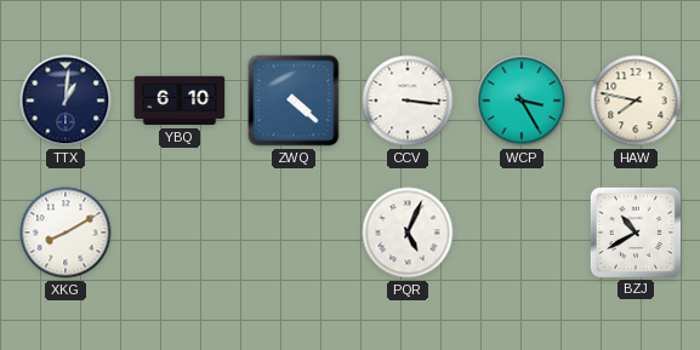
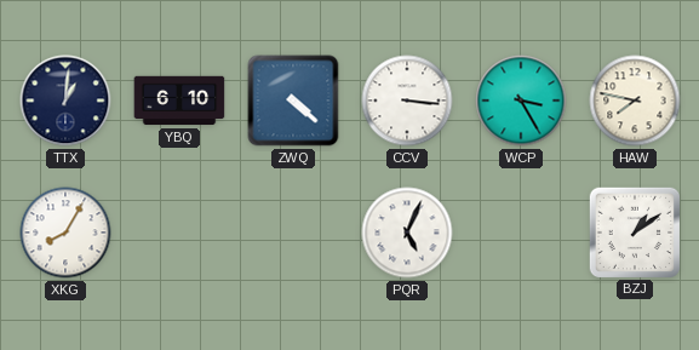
XKG: 8:10 -> 8:05 (65, 233)
BZJ: 10:40 -> 1:09 (634, 231)
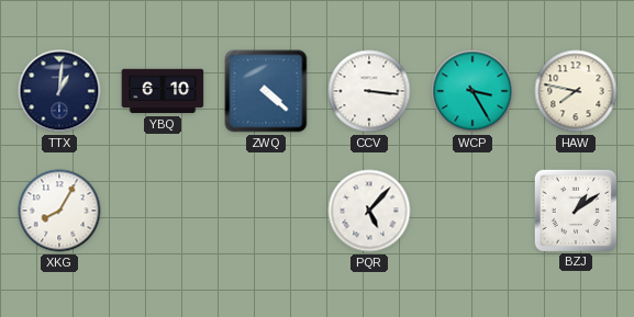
PQR: 5:04 -> 5:07 (369, 211)
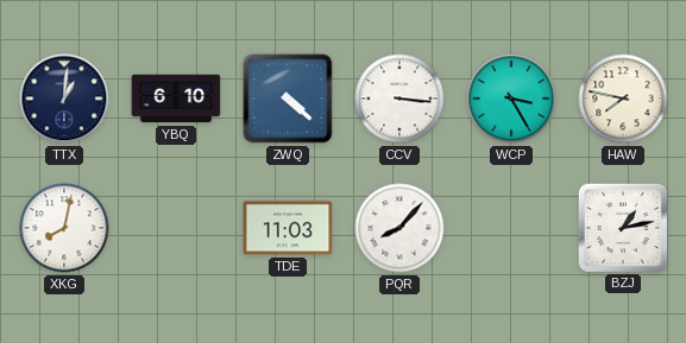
XKG: 8:05 -> 8:02 (64, 228)
TDE: none -> 11:03 (288, 228)
PQR: 5:07 -> 8:07 (399, 228)
BZJ: 1:09 -> 1:13 (622, 227)
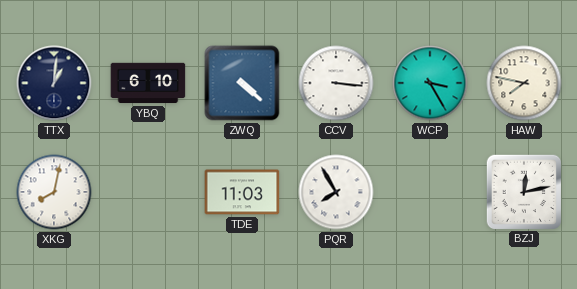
PQR: 8:07 -> 7:55 (336, 192)
BZJ: 1:13 -> 12:13 (523, 191)
